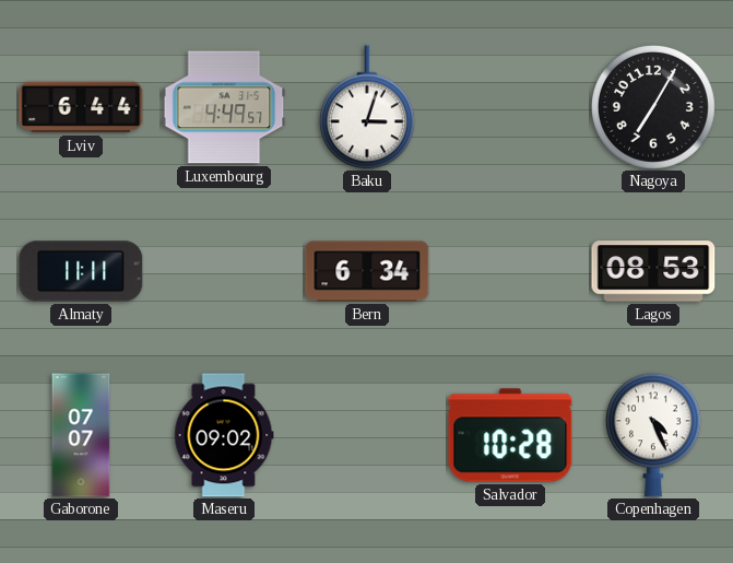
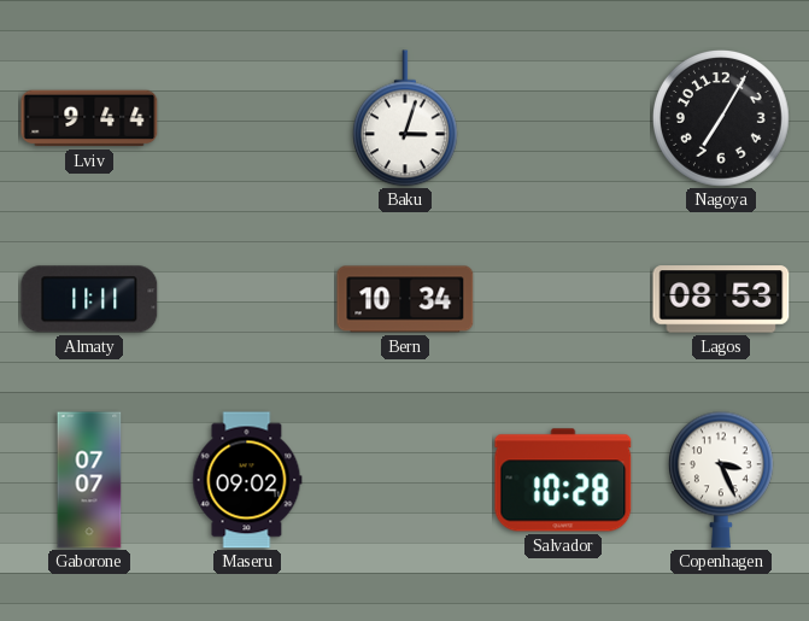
Lviv: 6:44 -> 9:44 (89, 118)
Luxembourg: 4:49 -> none (224, 107)
Bern: 6:34 -> 10:34 (405, 299)
Copenhagen: 4:26 -> 3:26 (721, 480)
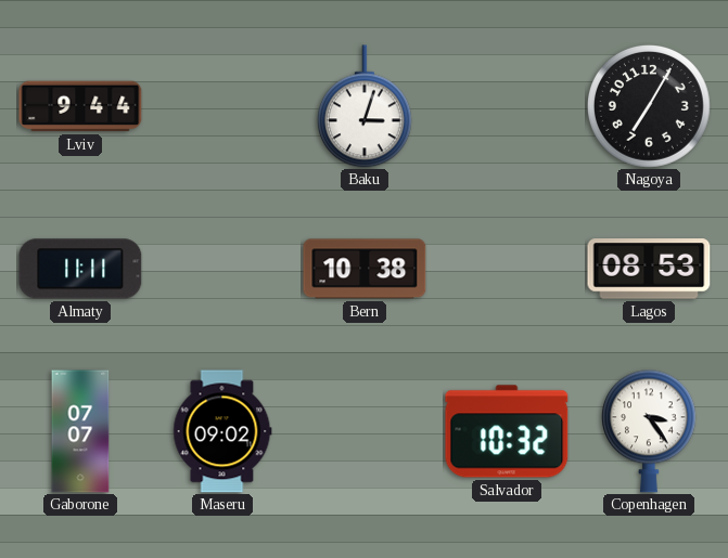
Bern: 10:34 -> 10:38 (365, 269)
Salvador: 10:28 -> 10:32 (507, 431)
Copenhagen: 3:26 -> 3:24 (649, 431)
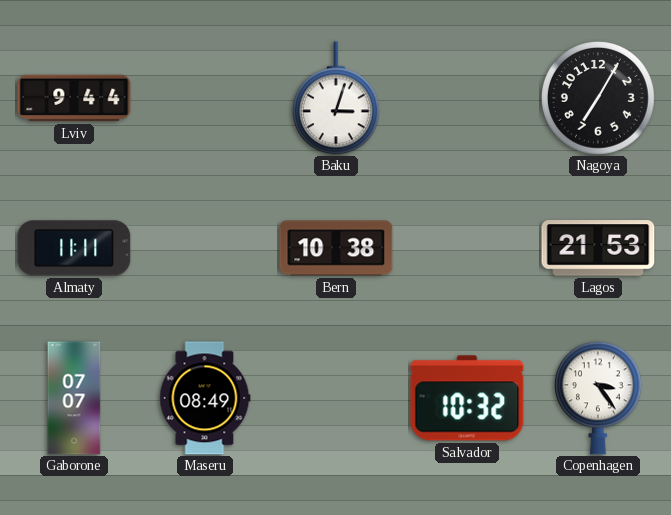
Lagos: 08:53 -> 21:53 (598, 248)
Maseru: 09:02 -> 08:49 (205, 398)
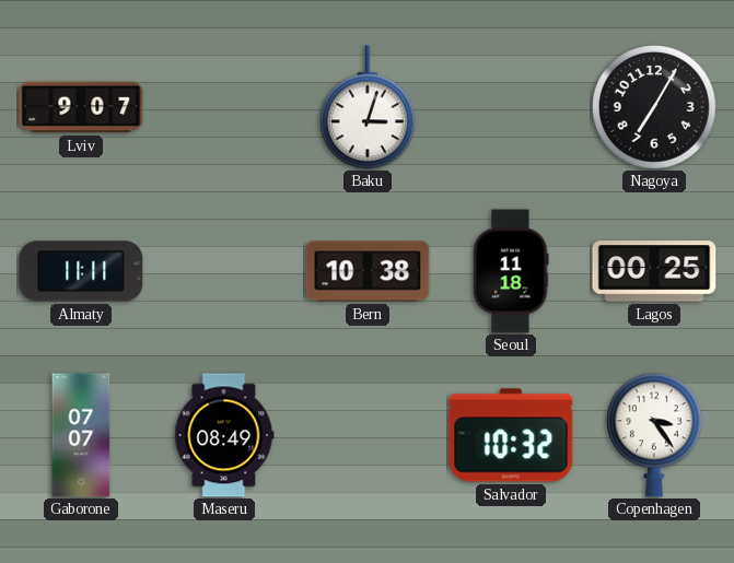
Lviv: 9:44 -> 9:07 (81, 107)
Seoul: none -> 11:18 (511, 271)
Lagos: 21:53 -> 00:25 (654, 271)
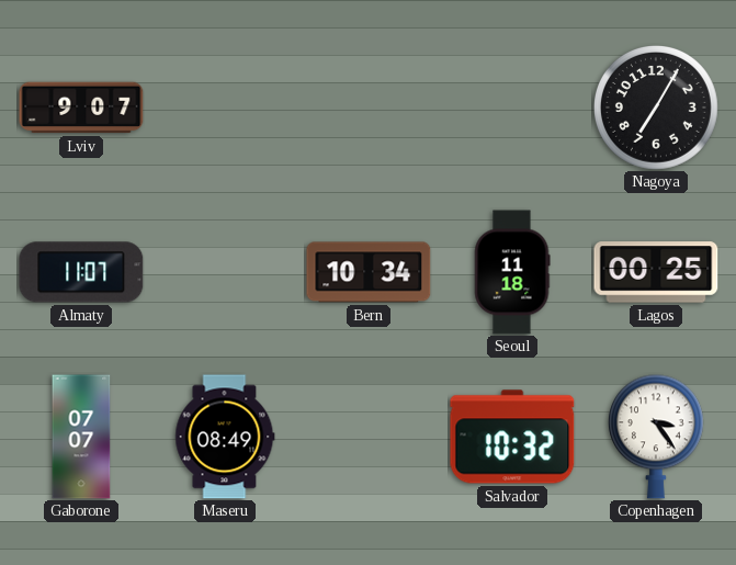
Baku: 3:03 -> none (368, 107)
Almaty: 11:11 -> 11:07 (81, 272)
Bern: 10:38 -> 10:34 (369, 272)
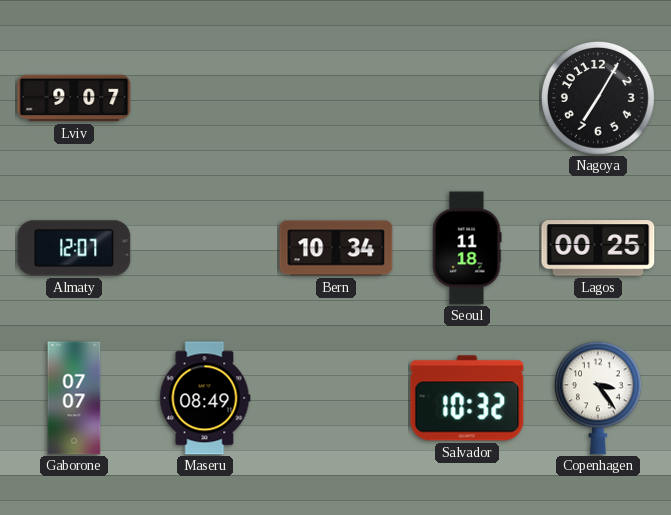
Almaty: 11:07 -> 12:07 (74, 248)
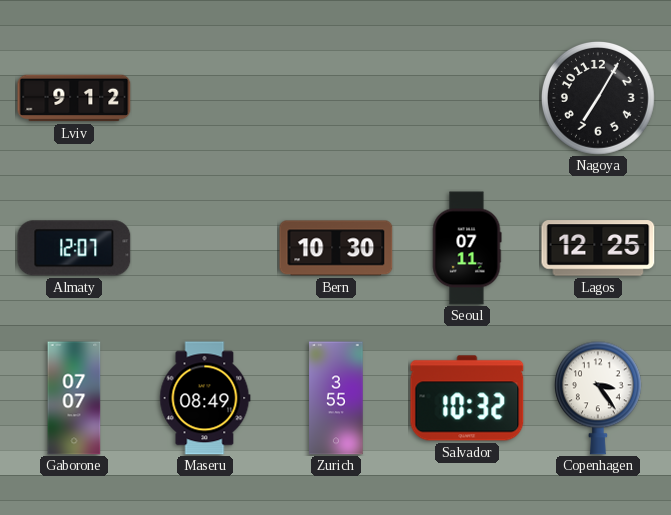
Lviv: 9:07 -> 9:12 (74, 98)
Bern: 10:34 -> 10:30 (336, 248)
Seoul: 11:18 -> 07:11 (467, 248)
Lagos: 00:25 -> 12:25 (598, 248)
Zurich: none -> 3:55 (336, 398)
